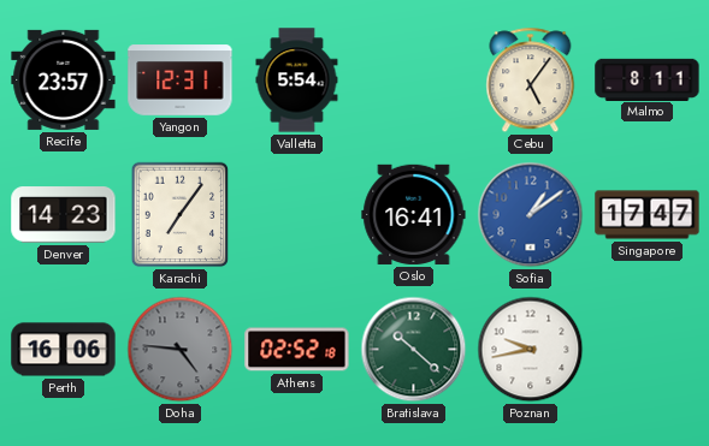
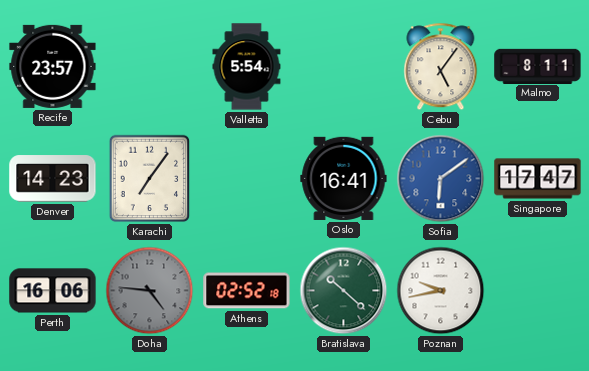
Yangon: 12:31 -> none (181, 81)
Sofia: 1:09 -> 6:09 (441, 179)
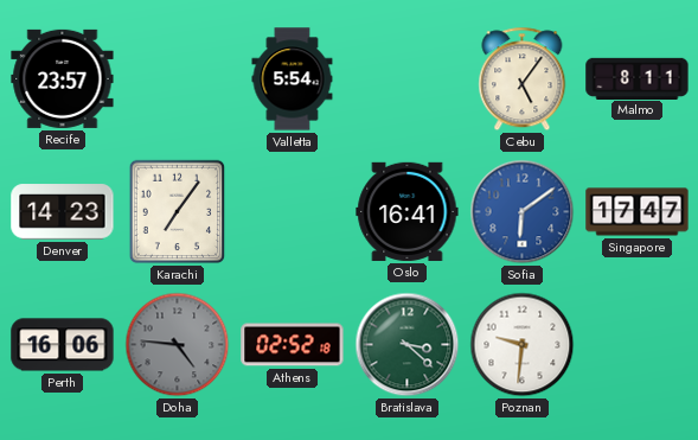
Bratislava: 10:22 -> 3:22 (408, 345)
Poznan: 9:43 -> 9:31 (523, 345)
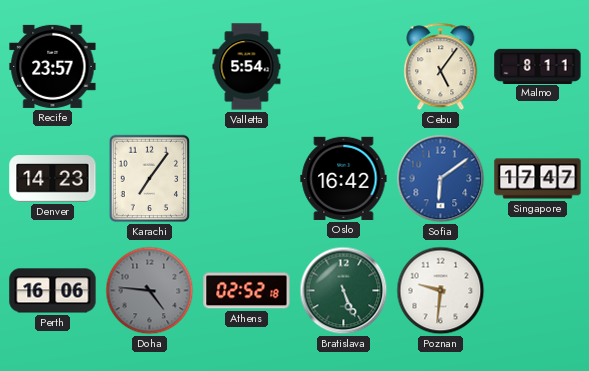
Oslo: 16:41 -> 16:42 (344, 178)
Bratislava: 3:22 -> 5:26 (344, 291)
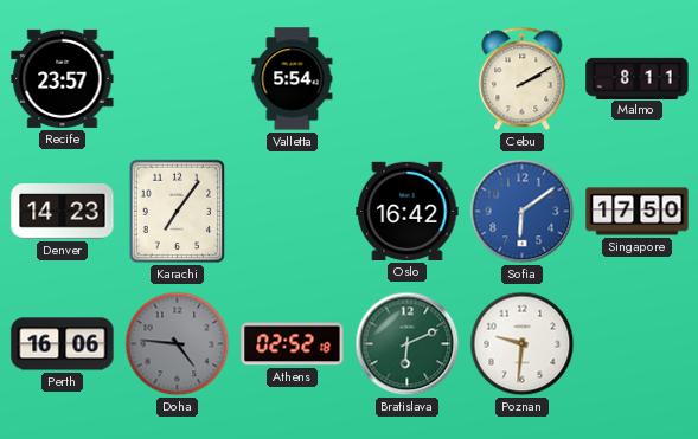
Cebu: 5:06 -> 2:10 (523, 79)
Singapore: 17:47 -> 17:50 (638, 212)
Bratislava: 5:26 -> 6:11 (408, 344)
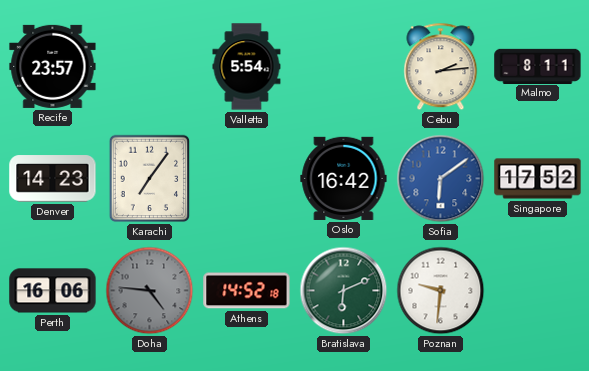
Cebu: 2:10 -> 2:14 (441, 67)
Singapore: 17:50 -> 17:52 (538, 179)
Athens: 02:52 -> 14:52 (247, 291)
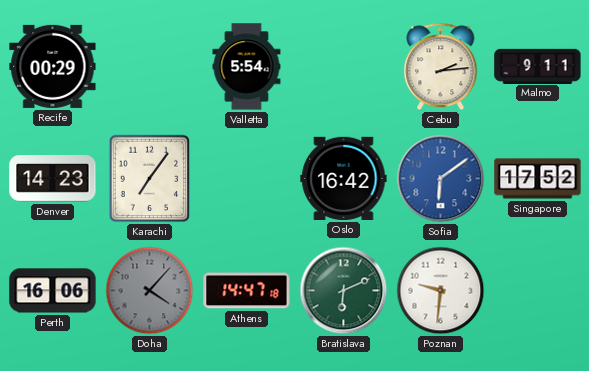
Recife: 23:57 -> 00:29 (53, 66)
Malmo: 8:11 -> 9:11 (538, 66)
Doha: 4:46 -> 4:07 (150, 291)
Athens: 14:52 -> 14:47 (247, 291)
